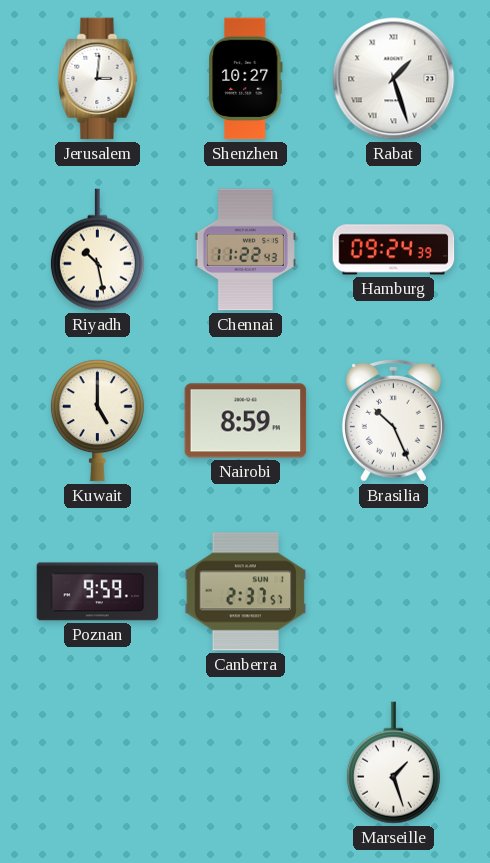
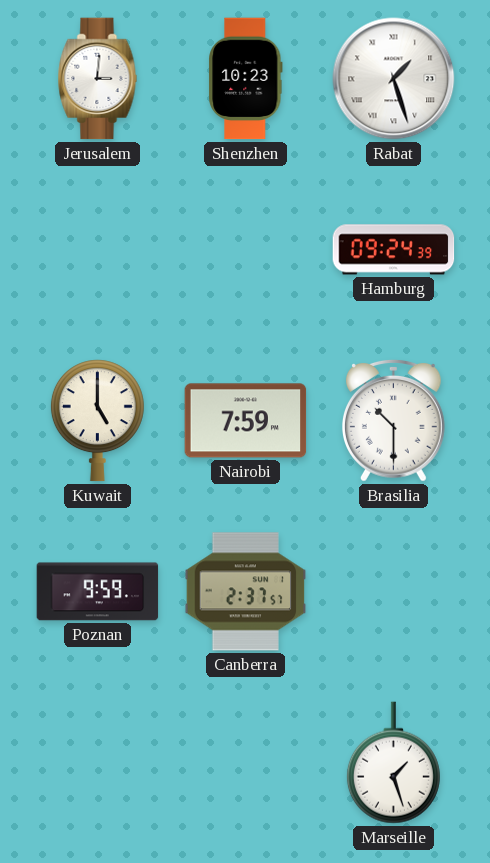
Shenzhen: 10:27 -> 10:23 (246, 79)
Riyadh: 10:28 -> none (97, 250)
Chennai: 11:22 -> none (245, 250)
Nairobi: 8:59 -> 7:59 (246, 421)
Brasilia: 10:26 -> 10:30 (393, 420)
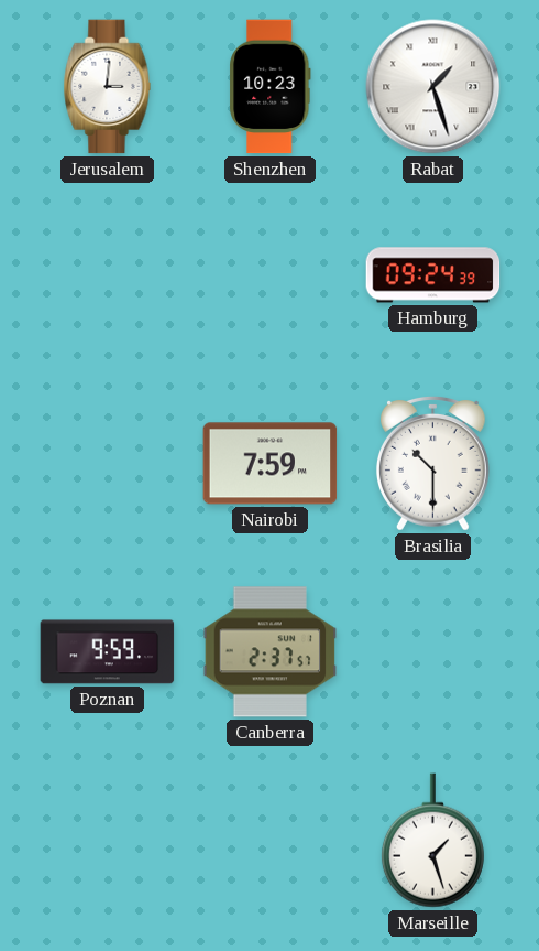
Kuwait: 5:00 -> none (97, 421)
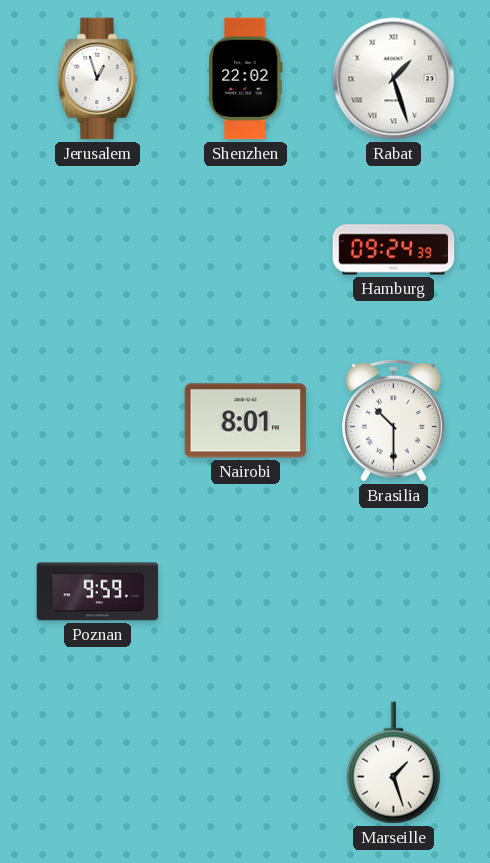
Jerusalem: 3:01 -> 12:57 (98, 79)
Shenzhen: 10:23 -> 22:02 (246, 79)
Nairobi: 7:59 -> 8:01 (246, 421)
Canberra: 2:37 -> none (271, 652)
